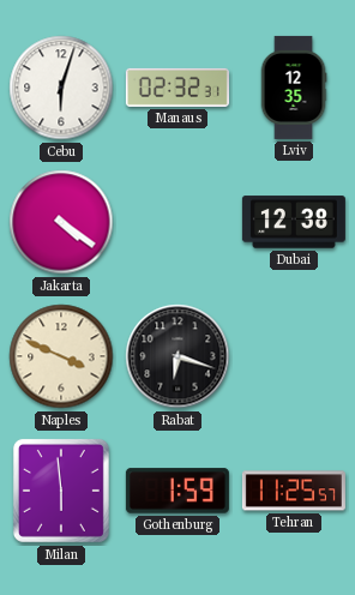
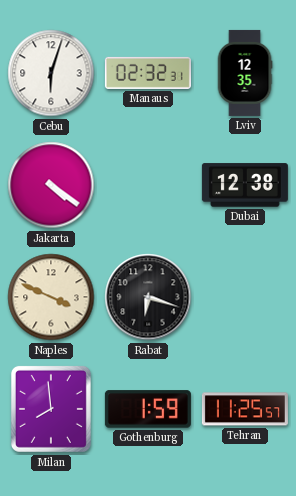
Milan: 5:59 -> 7:59 (51, 409)
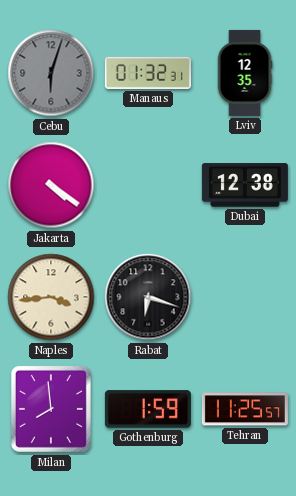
Cebu dial: white -> grey (51, 73)
Manaus: 02:32 -> 01:32 (148, 73)
Naples: 3:49 -> 3:44 (51, 297)
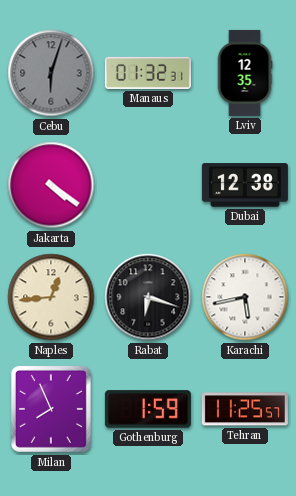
Naples: 3:44 -> 12:44 (51, 297)
Karachi: none -> 5:43 (245, 297)
Milan: 7:59 -> 7:56 (51, 409)
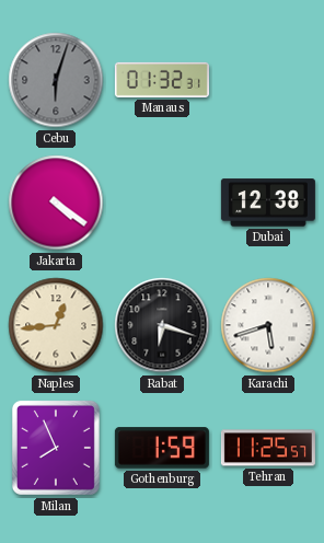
Lviv: 12:35 -> none (245, 73)
Karachi: 5:43 -> 5:42 (268, 325)
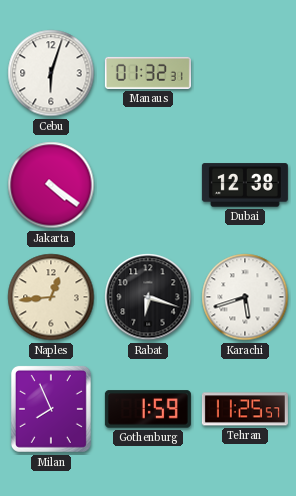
Cebu dial: grey -> white (51, 73)
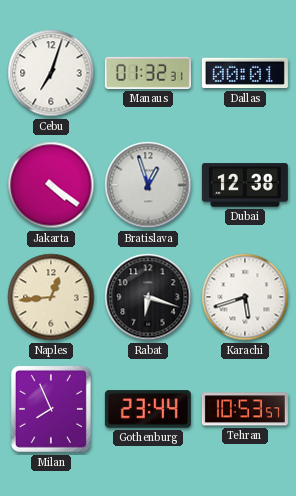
Cebu: 6:03 -> 7:03 (51, 73)
Dallas: none -> 00:01 (245, 73)
Bratislava: none -> 12:57 (148, 185)
Gothenburg: 1:59 -> 23:44 (148, 409)
Tehran: 11:25 -> 10:53 (245, 409)
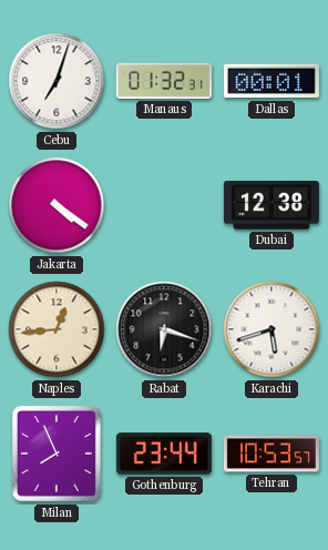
Bratislava: 12:57 -> none (148, 185)
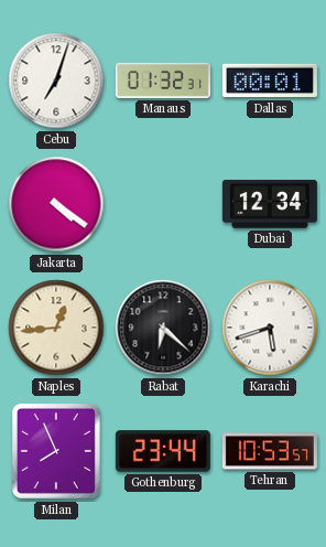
Dubai: 12:38 -> 12:34 (270, 204)
Rabat: 6:18 -> 6:22 (163, 328)
